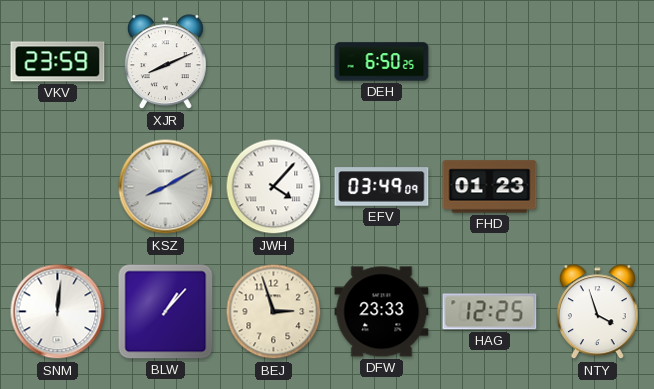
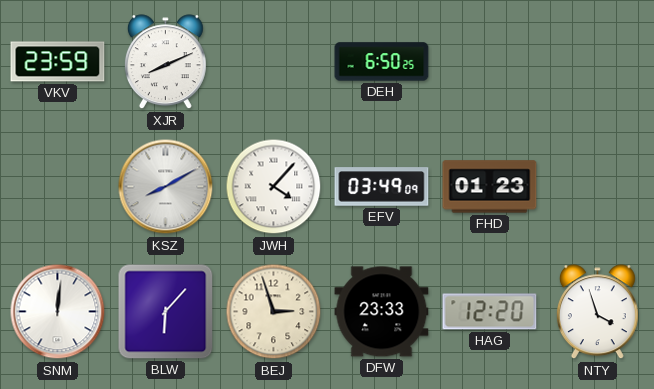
BLW: 1:07 -> 6:07 (166, 312)
HAG: 12:25 -> 12:20 (490, 312)
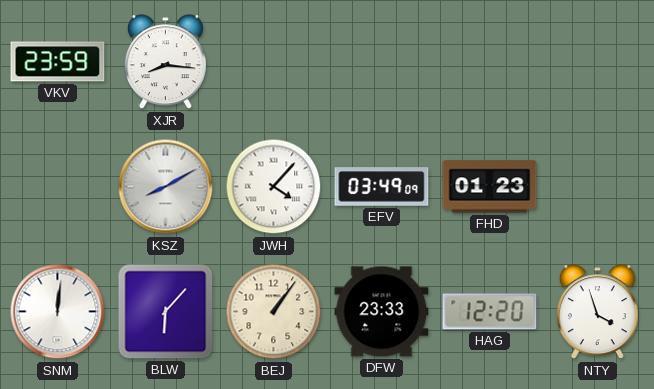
XJR: 8:11 -> 8:16 (165, 62)
DEH: 6:50 -> none (382, 62)
BEJ: 2:57 -> 1:06 (274, 312)
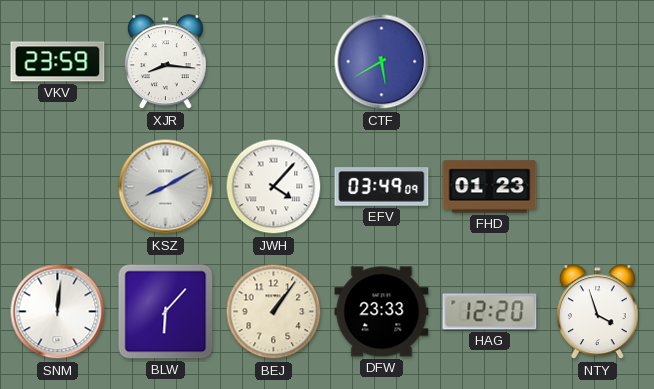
CTF: none -> 5:40 (382, 62)
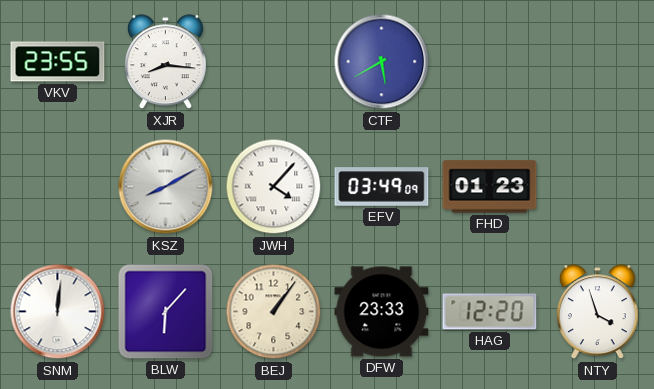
VKV: 23:59 -> 23:55 (58, 62)
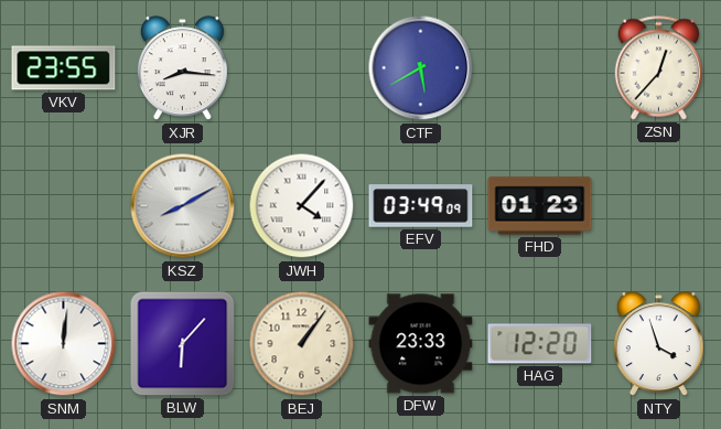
ZSN: none -> 12:37 (659, 68)
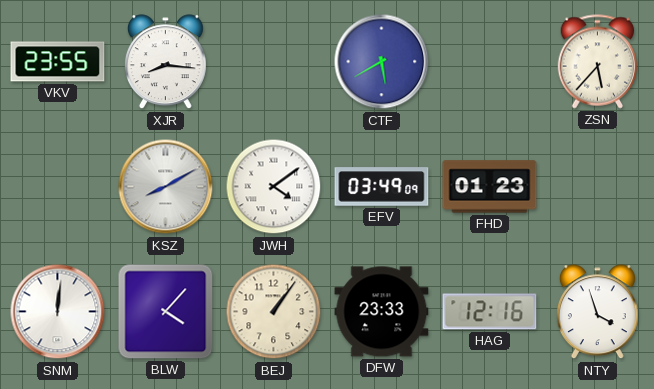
ZSN: 12:37 -> 5:37 (598, 62)
JWH: 4:07 -> 4:09 (274, 187)
BLW: 6:07 -> 4:07 (166, 312)
HAG: 12:20 -> 12:16 (490, 312)
